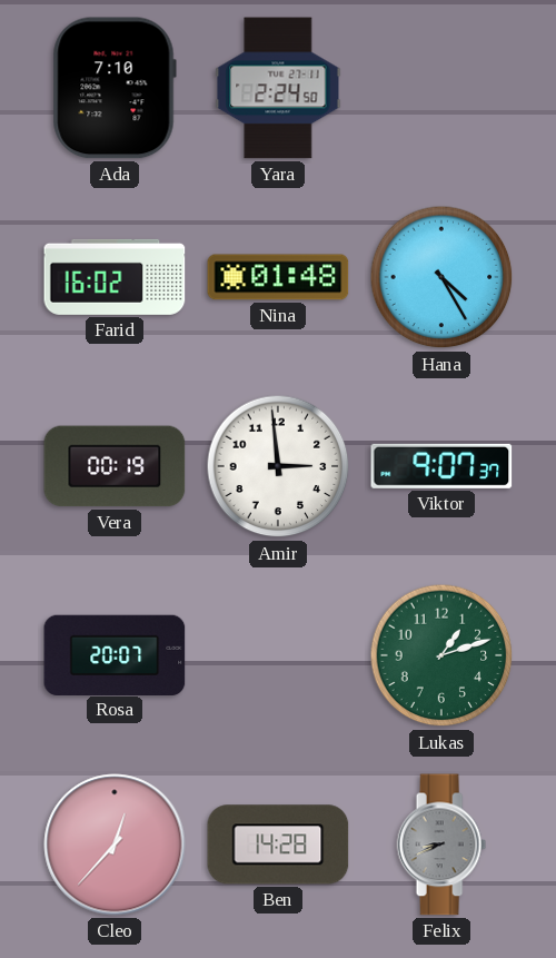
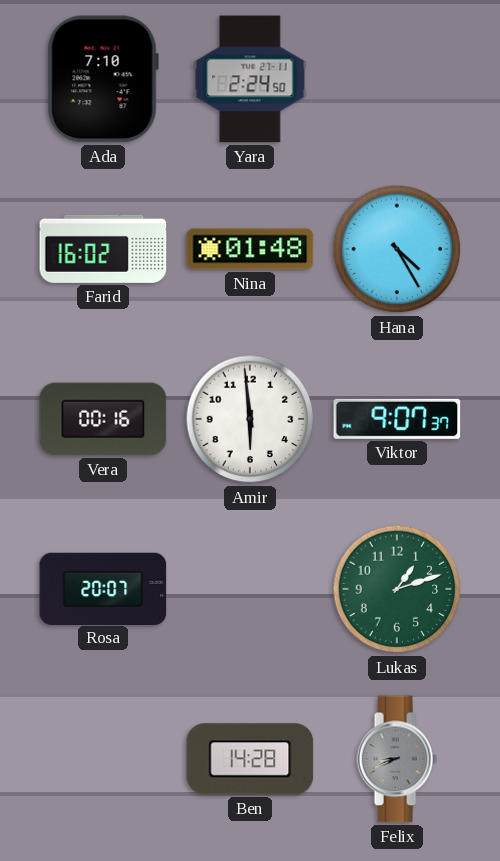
Vera: 00:19 -> 00:16 (103, 419)
Amir: 2:59 -> 5:59 (250, 419)
Cleo: 12:37 -> none (115, 845)
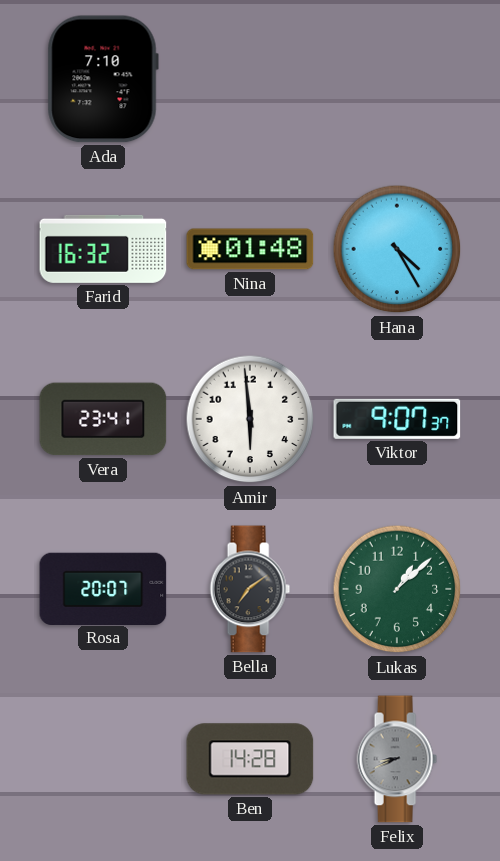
Yara: 2:24 -> none (250, 79)
Farid: 16:02 -> 16:32 (103, 249)
Vera: 00:16 -> 23:41 (103, 419)
Bella: none -> 7:09 (250, 589)
Lukas: 1:12 -> 1:08 (397, 589)
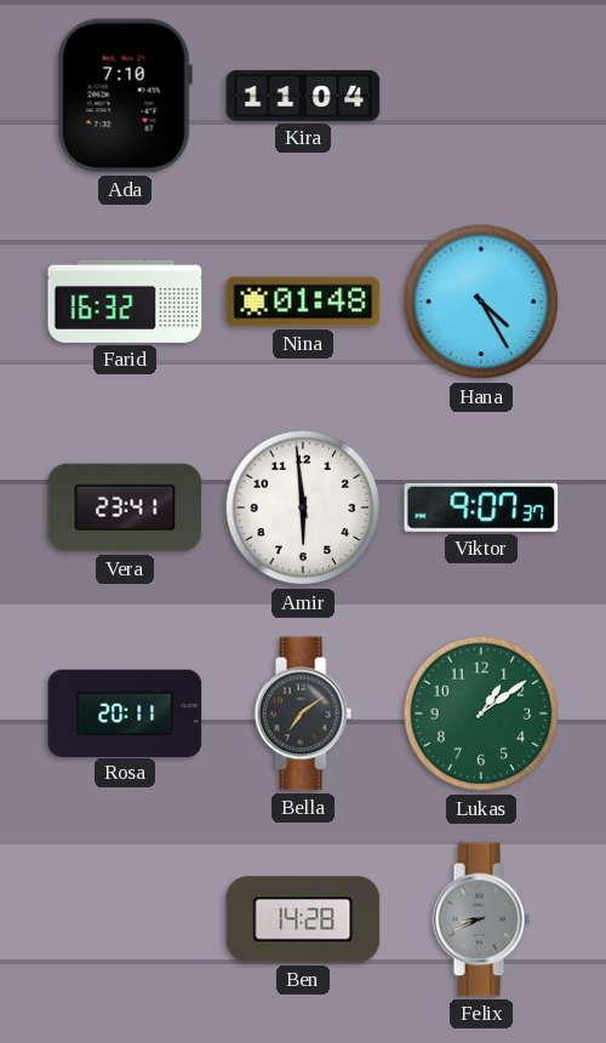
Kira: none -> 11:04 (303, 96)
Rosa: 20:07 -> 20:11 (125, 712)
Lukas: 1:08 -> 1:09 (481, 714)
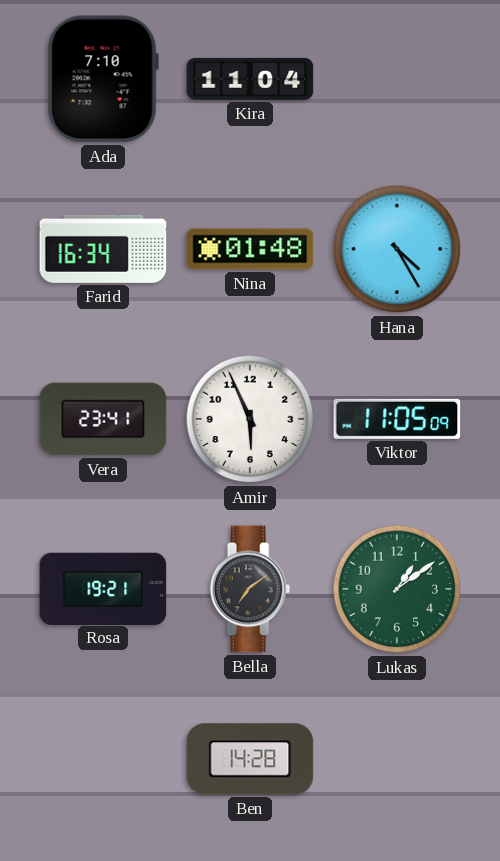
Farid: 16:32 -> 16:34 (103, 249)
Amir: 5:59 -> 5:56 (250, 419)
Viktor: 9:07 -> 11:05 (397, 419)
Rosa: 20:11 -> 19:21 (103, 588)
Felix: 8:41 -> none (481, 919)
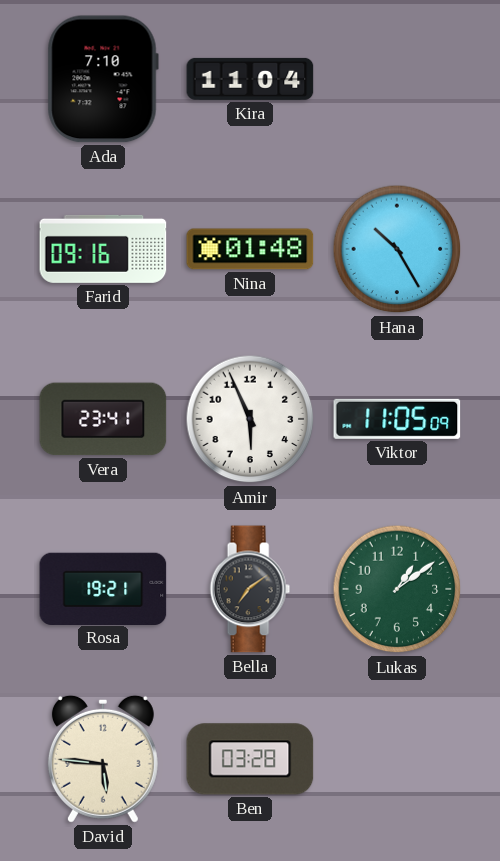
Farid: 16:34 -> 09:16 (103, 249)
Hana: 4:25 -> 10:25 (397, 249)
David: none -> 5:46 (103, 759)
Ben: 14:28 -> 03:28 (250, 759)
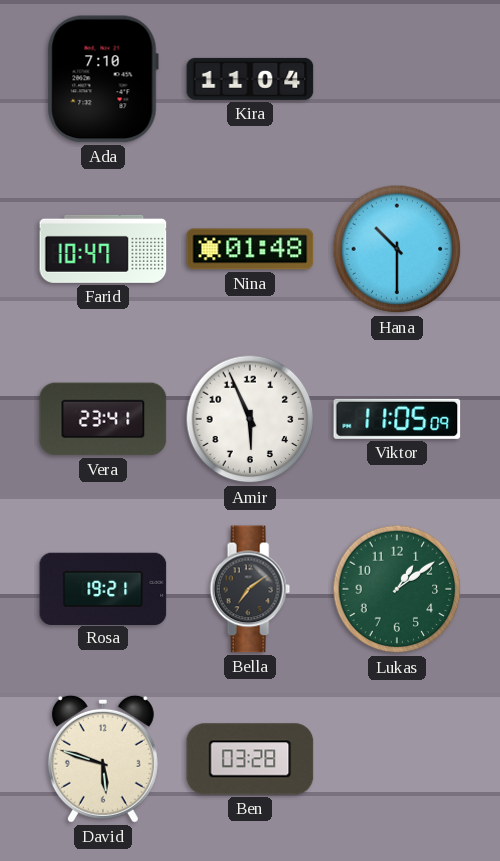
Farid: 09:16 -> 10:47 (103, 249)
Hana: 10:25 -> 10:30 (397, 249)
David: 5:46 -> 5:48 (103, 759)
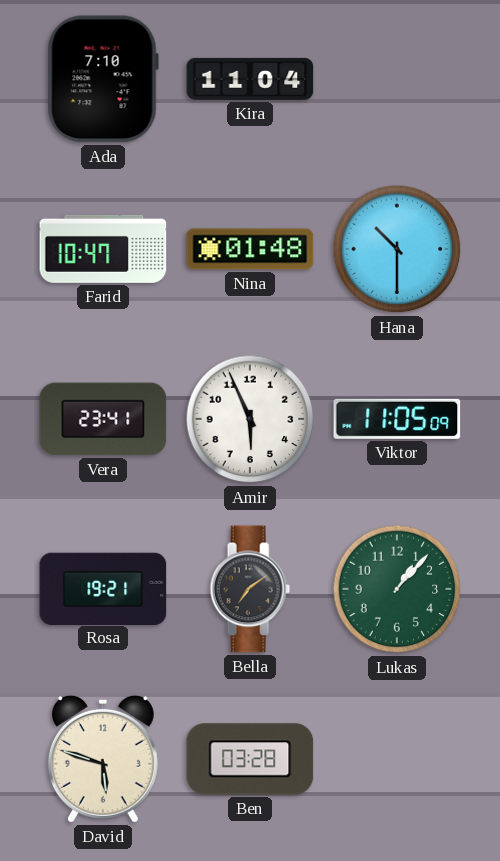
Lukas: 1:09 -> 1:07 (397, 589)
